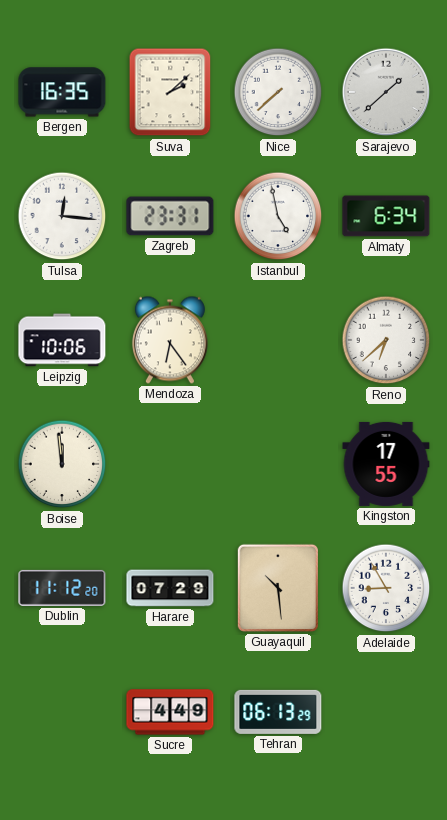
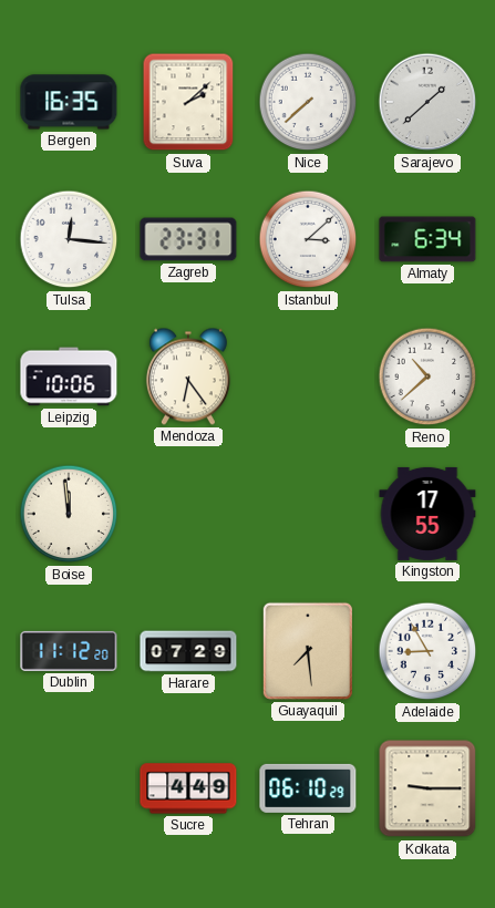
Istanbul: 4:58 -> 3:08 (308, 239)
Reno: 6:38 -> 10:38 (427, 376)
Guayaquil: 10:29 -> 7:29 (308, 651)
Tehran: 06:13 -> 06:10 (308, 788)
Kolkata: none -> 9:15 (427, 788)
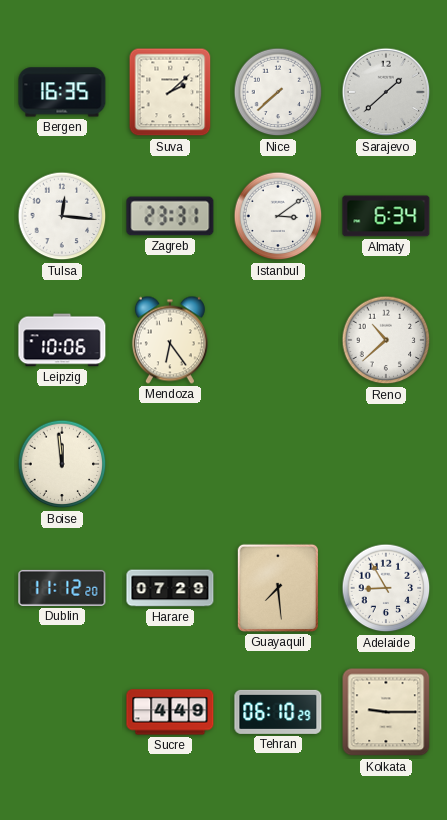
Istanbul: 3:08 -> 3:09 (278, 216)
Kingston: 17:55 -> none (427, 514)
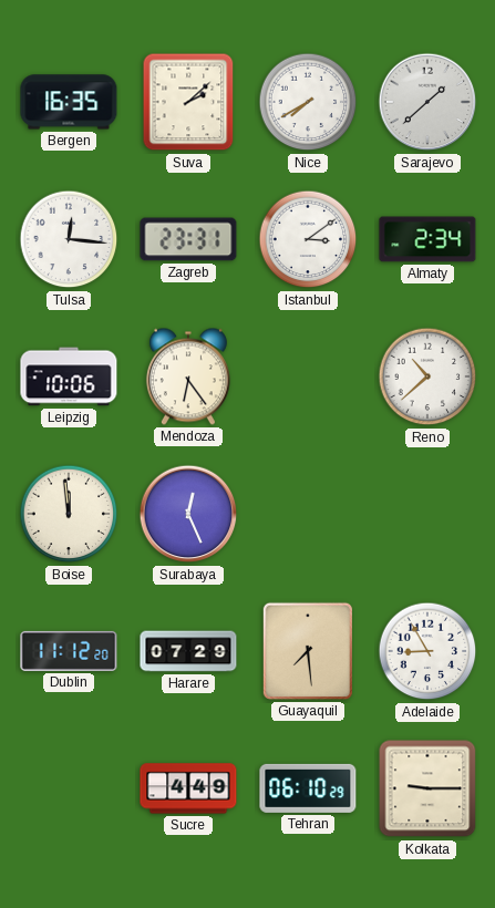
Nice: 7:38 -> 7:40 (308, 102)
Almaty: 6:34 -> 2:34 (427, 239)
Surabaya: none -> 12:26 (188, 514)
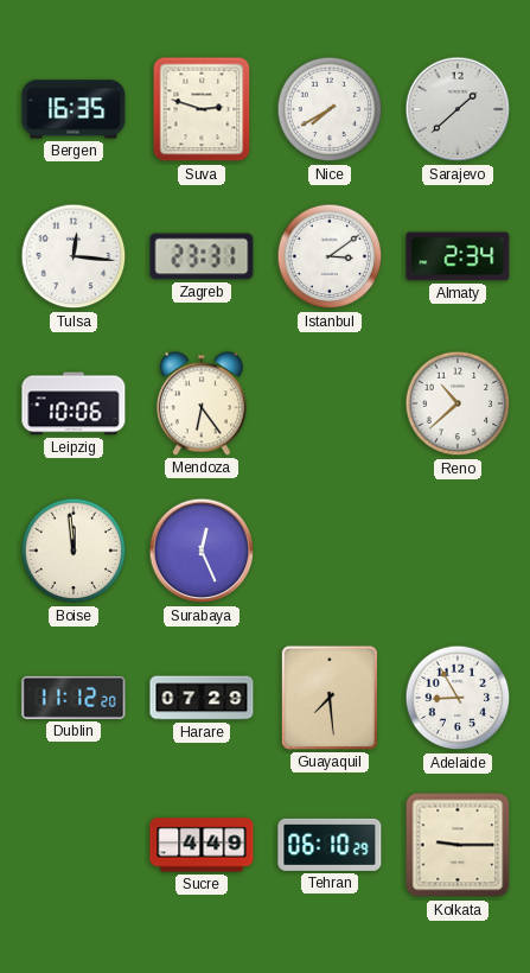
Suva: 2:08 -> 2:48 (202, 109)
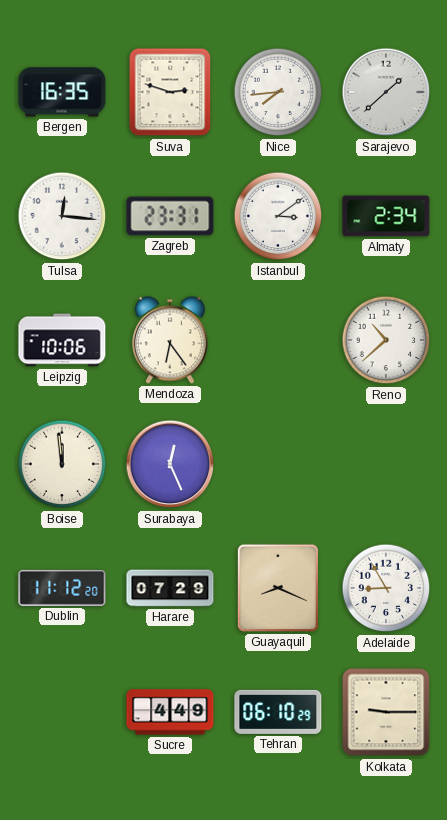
Nice: 7:40 -> 7:44 (278, 92)
Guayaquil: 7:29 -> 8:19 (278, 588)
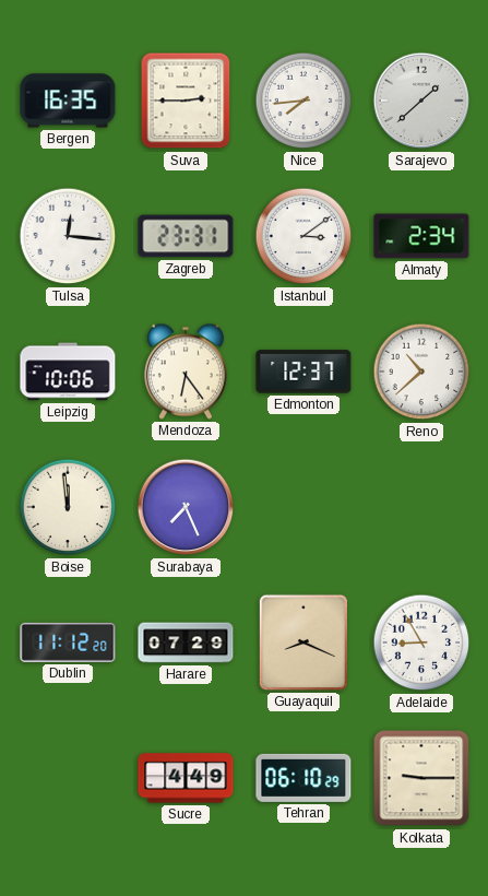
Suva: 2:48 -> 2:45 (186, 101)
Edmonton: none -> 12:37 (303, 372)
Surabaya: 12:26 -> 7:26 (186, 507)
